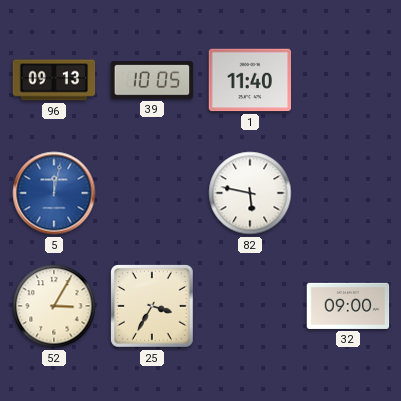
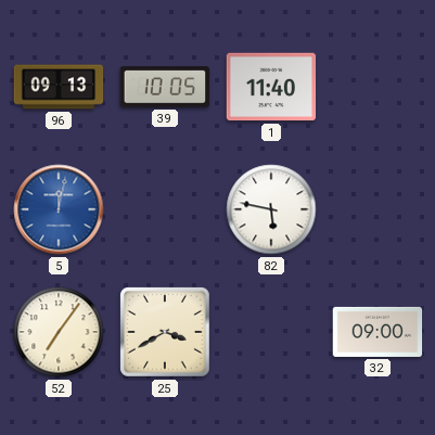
52: 3:05 -> 7:06 (59, 332)
25: 3:35 -> 3:40 (166, 333)
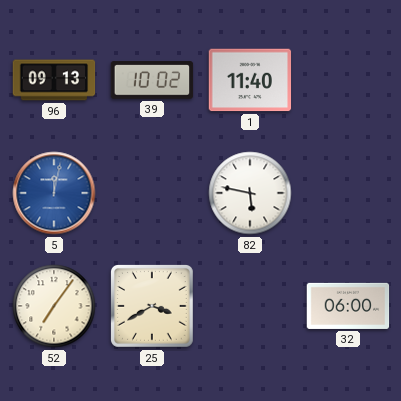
39: 10:05 -> 10:02 (152, 80)
32: 09:00 -> 06:00 (348, 306)
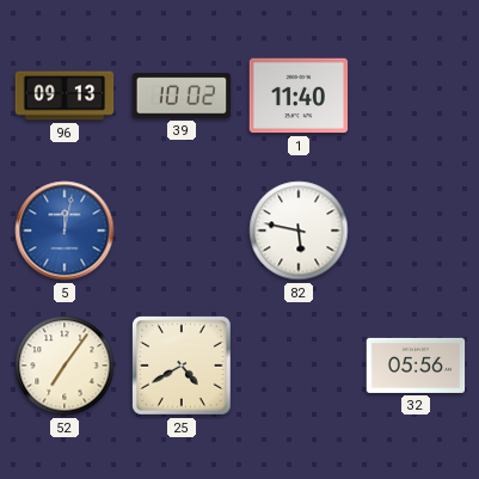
25: 3:40 -> 4:40 (183, 367)
32: 06:00 -> 05:56 (416, 366)
